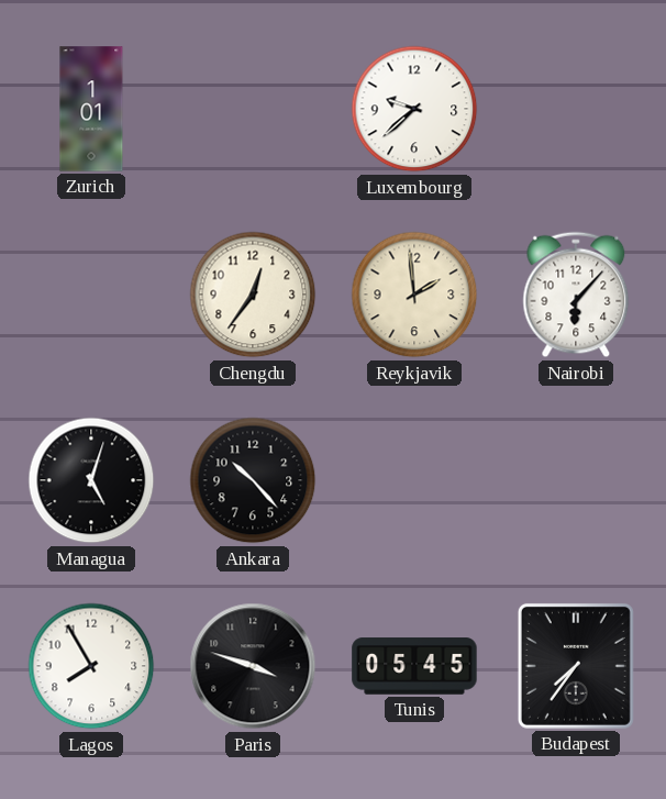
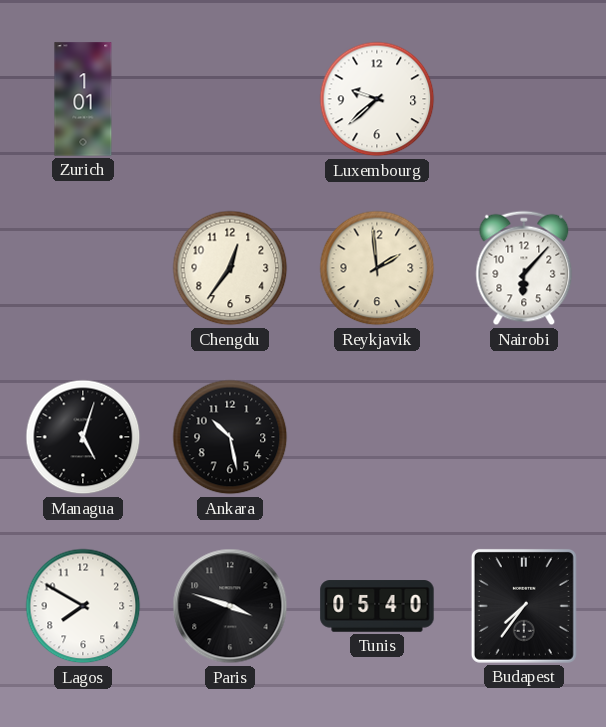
Ankara: 10:23 -> 10:28 (230, 437)
Lagos: 7:55 -> 7:50 (83, 606)
Tunis: 05:45 -> 05:40 (377, 606)
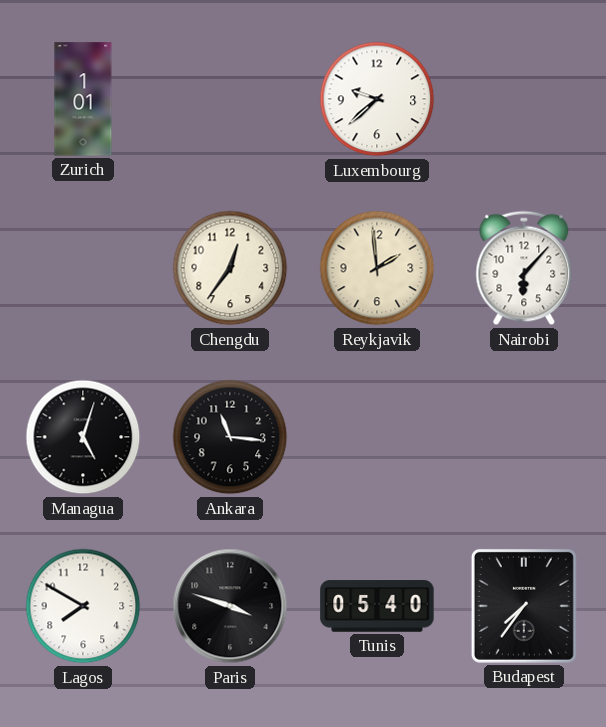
Ankara: 10:28 -> 11:16 (230, 437)
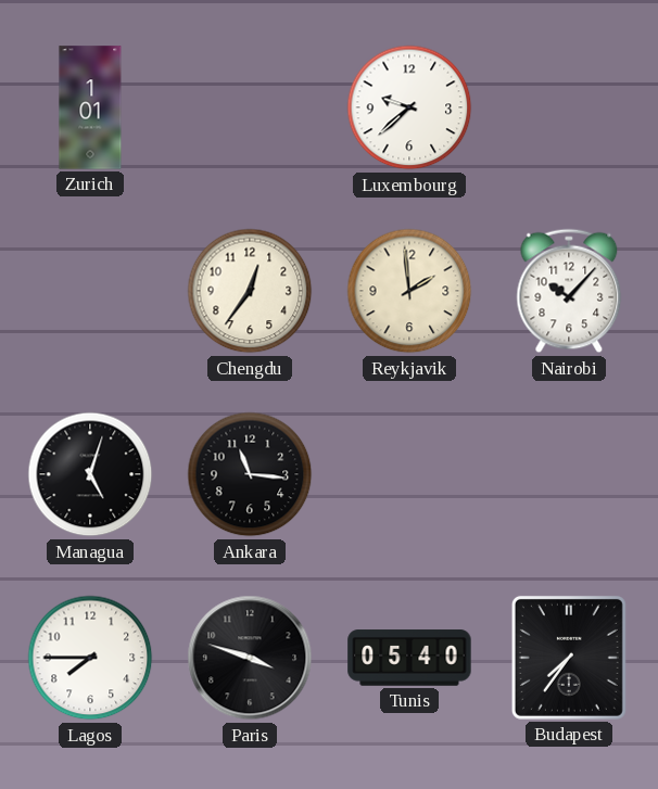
Nairobi: 6:07 -> 10:07 (569, 291)
Lagos: 7:50 -> 7:45 (90, 658)
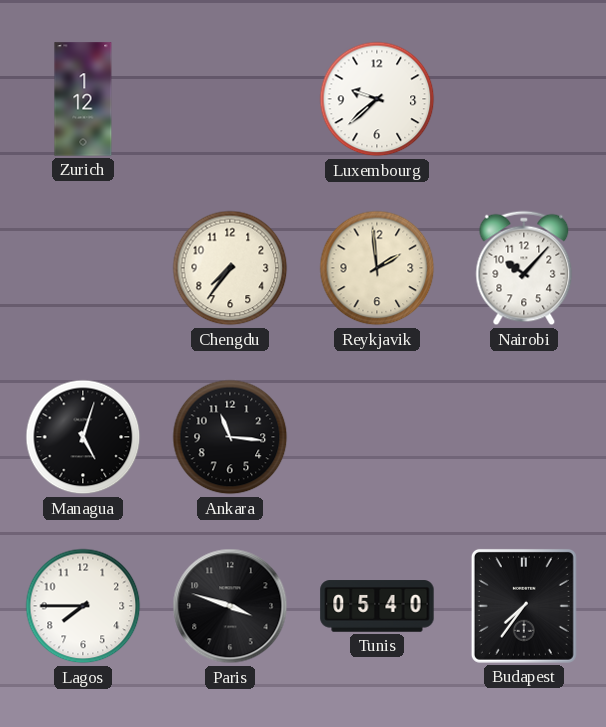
Zurich: 1:01 -> 1:12 (83, 99)
Chengdu: 12:36 -> 7:36 (230, 268)
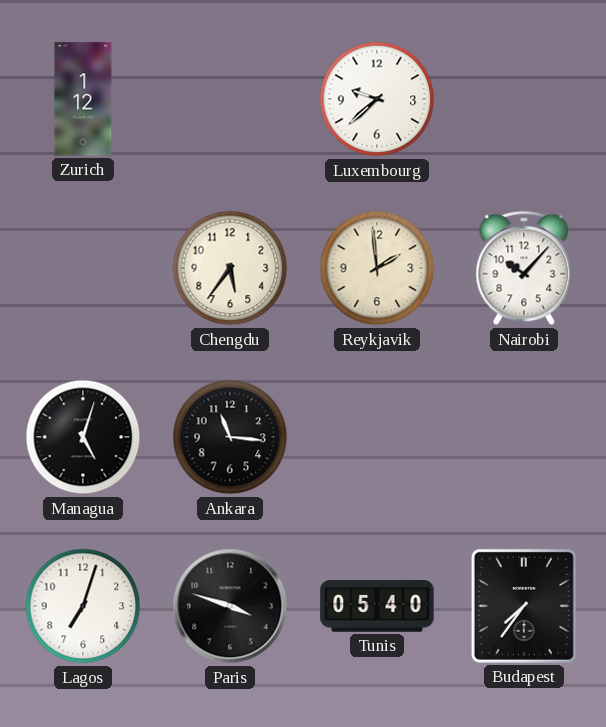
Chengdu: 7:36 -> 5:36 (230, 268)
Lagos: 7:45 -> 7:03 (83, 606)
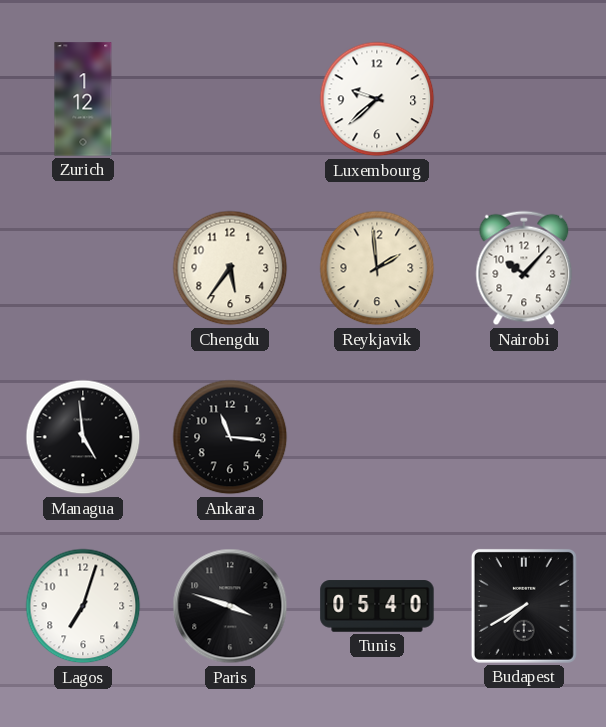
Managua: 5:03 -> 4:59 (83, 437)
Budapest: 7:36 -> 7:40 (524, 606)
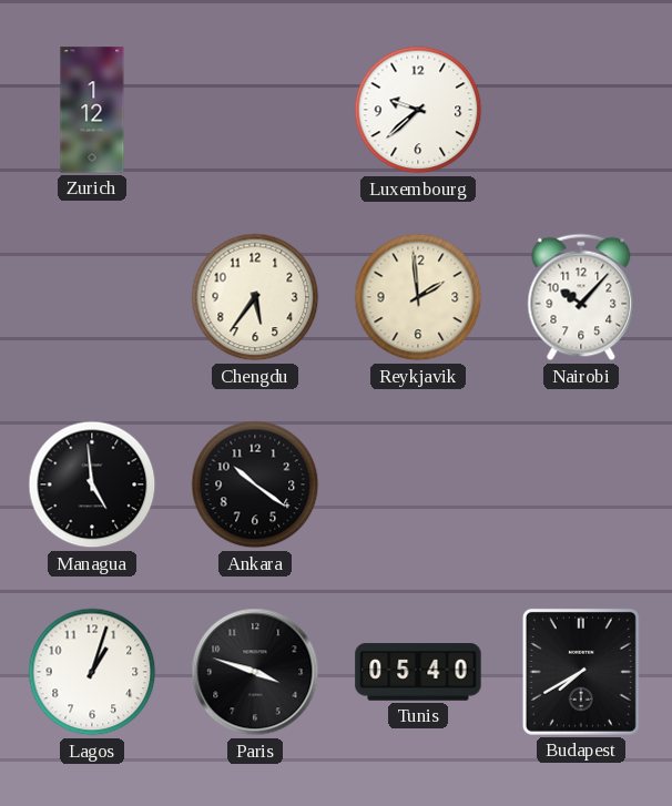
Ankara: 11:16 -> 10:21 (255, 484)
Lagos: 7:03 -> 1:03 (92, 672)
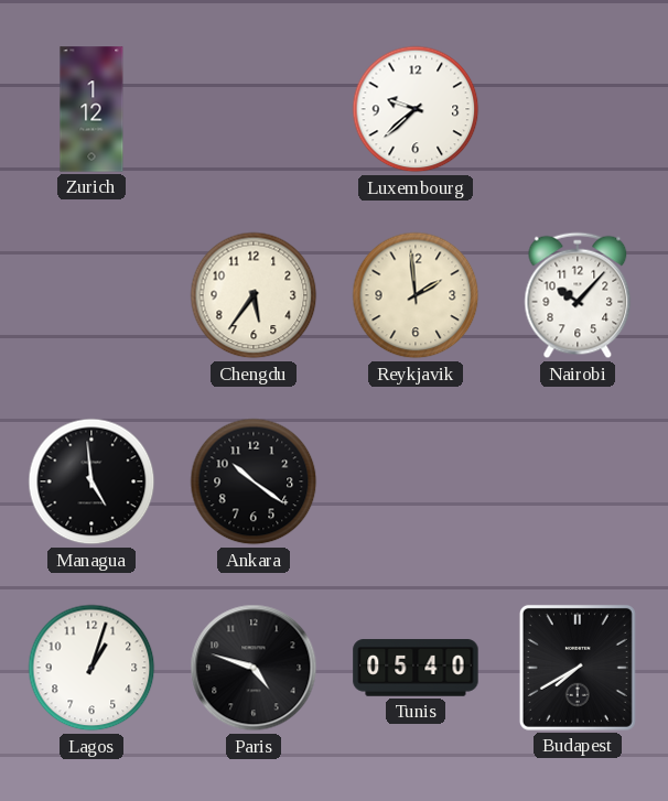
Paris: 3:48 -> 4:48 (254, 668)
